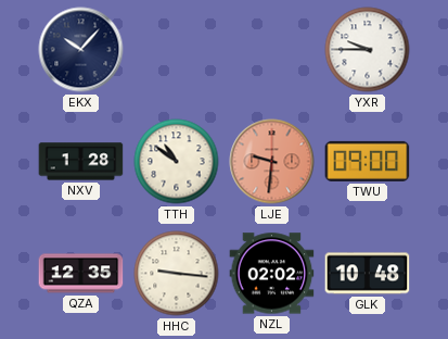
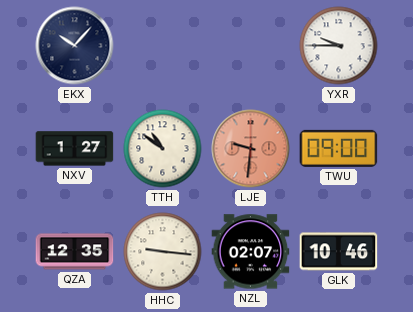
NXV: 1:28 -> 1:27 (75, 149)
NZL: 02:02 -> 02:07 (251, 252)
GLK: 10:48 -> 10:46 (339, 252)
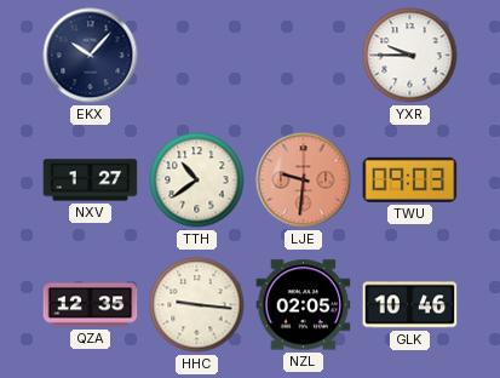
TTH: 10:51 -> 10:39 (197, 181)
TWU: 09:00 -> 09:03 (410, 179)
NZL: 02:07 -> 02:05 (304, 305)
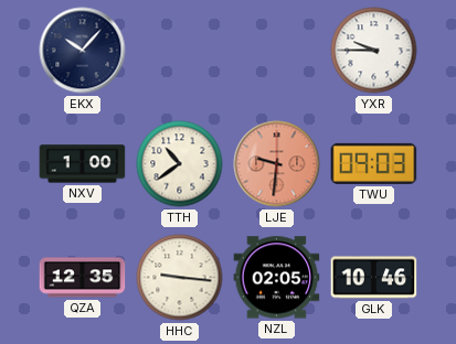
NXV: 1:27 -> 1:00 (83, 164)
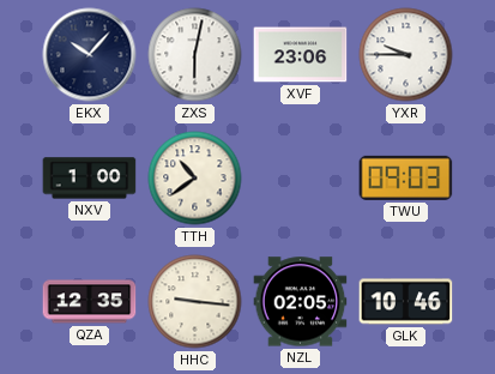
ZXS: none -> 6:02 (195, 55)
XVF: none -> 23:06 (301, 55)
LJE: 9:31 -> none (277, 164)
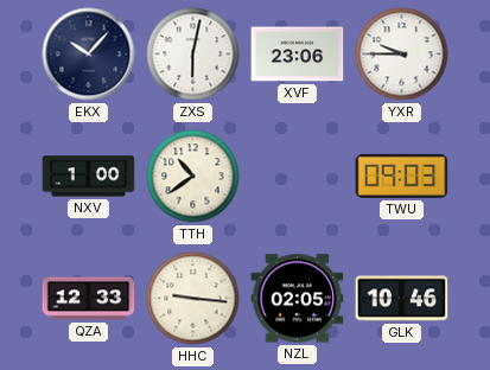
QZA: 12:35 -> 12:33 (89, 299)
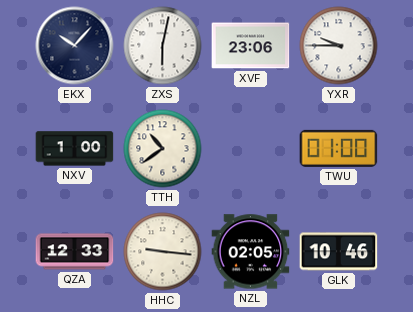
TWU: 09:03 -> 01:00 (339, 148)
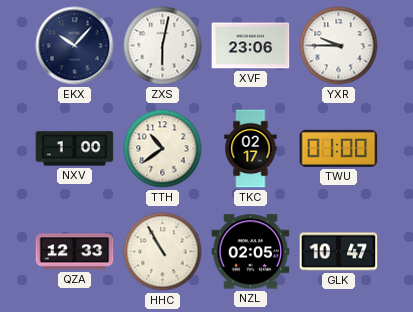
TKC: none -> 02:17 (251, 149)
HHC: 9:16 -> 10:55 (163, 252)
GLK: 10:46 -> 10:47 (339, 252)
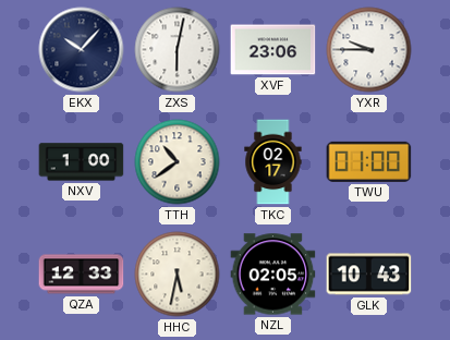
HHC: 10:55 -> 5:32 (178, 275)
GLK: 10:47 -> 10:43 (369, 275)
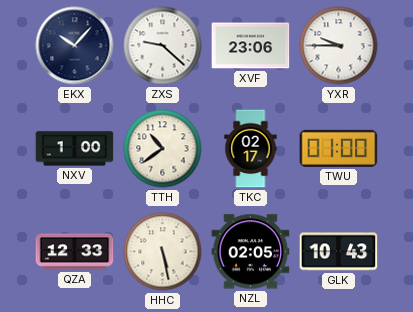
ZXS: 6:02 -> 9:22 (163, 46)
HHC: 5:32 -> 5:28 (163, 252)
